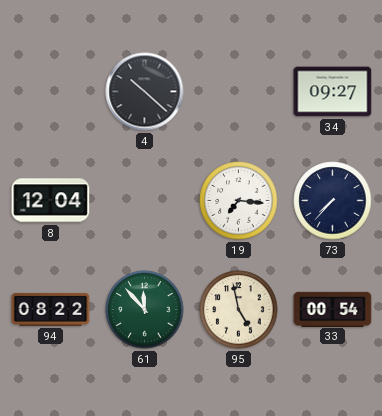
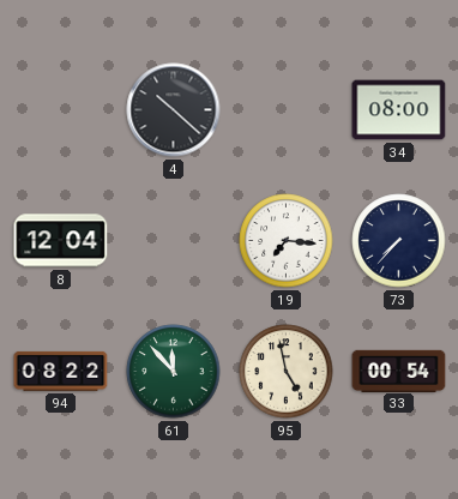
34: 09:27 -> 08:00 (399, 110)
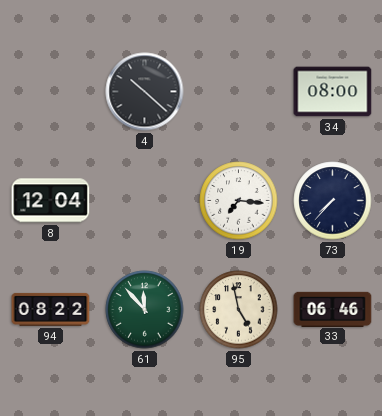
33: 00:54 -> 06:46 (333, 309)
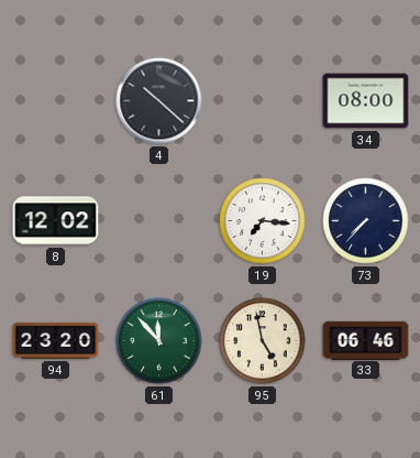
8: 12:04 -> 12:02 (56, 221)
94: 08:22 -> 23:20 (56, 340)
